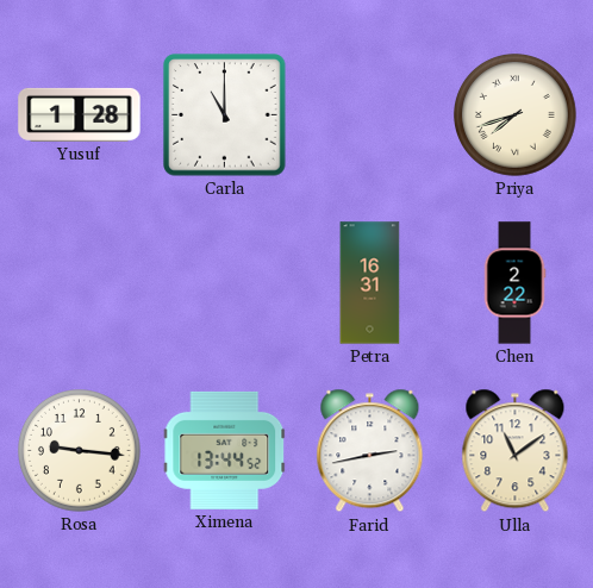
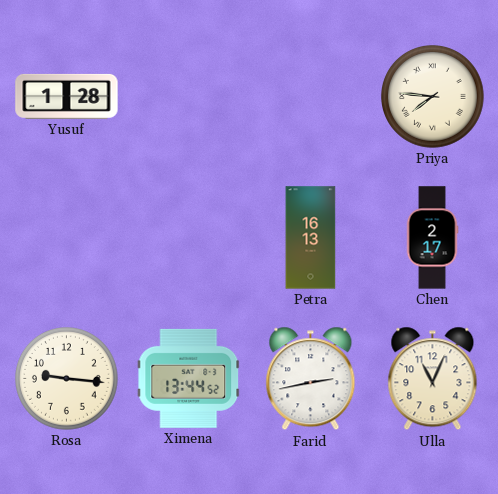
Carla: 11:00 -> none (225, 115)
Priya: 7:42 -> 7:46 (433, 97)
Petra: 16:31 -> 16:13 (311, 238)
Chen: 2:22 -> 2:17 (432, 238)
Ulla: 11:09 -> 11:04 (433, 379)
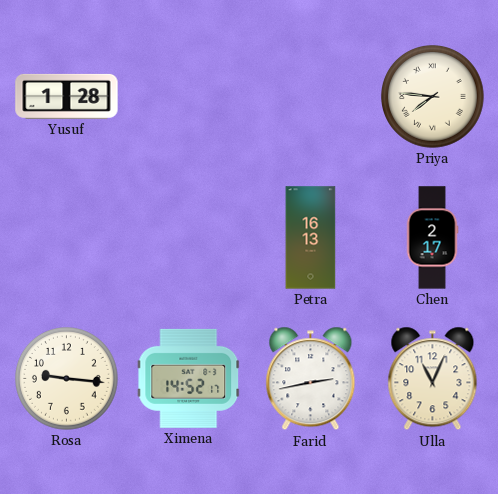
Ximena: 13:44 -> 14:52 (189, 378)
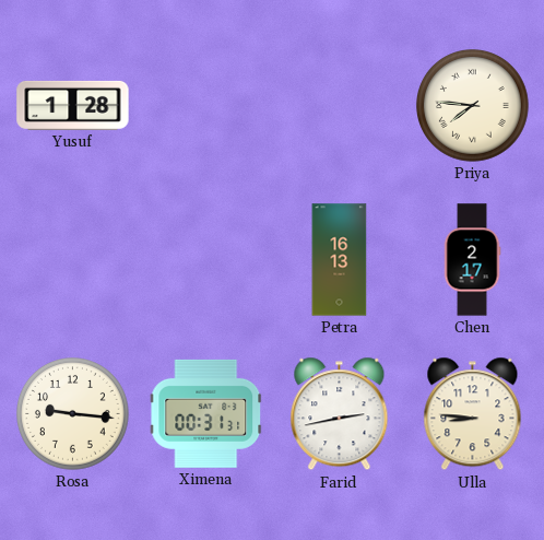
Ximena: 14:52 -> 00:31 (206, 413)
Ulla: 11:04 -> 8:46 (473, 414)
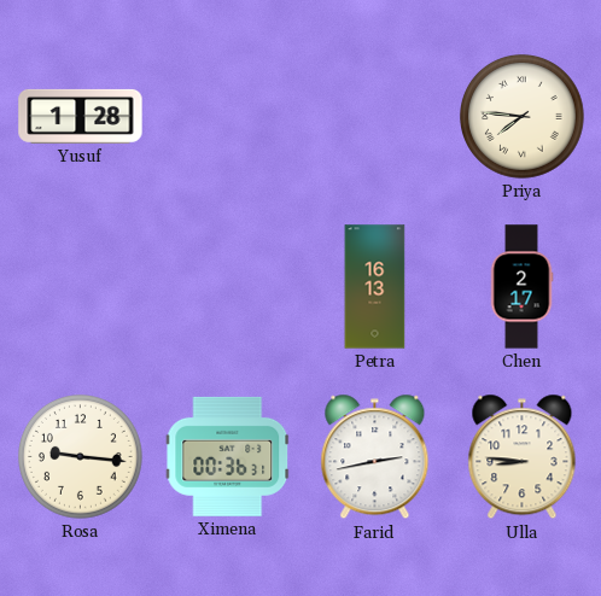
Ximena: 00:31 -> 00:36 (228, 456)
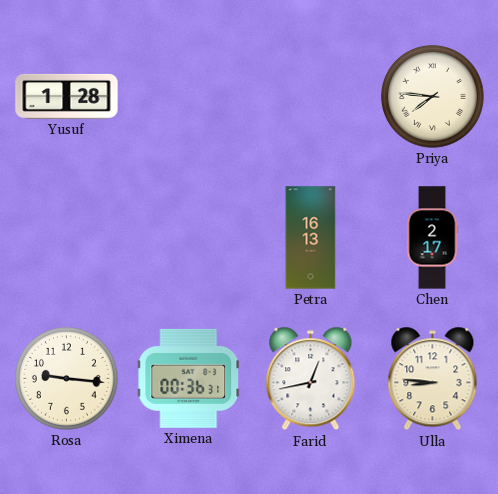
Farid: 2:43 -> 12:43 (311, 379)
